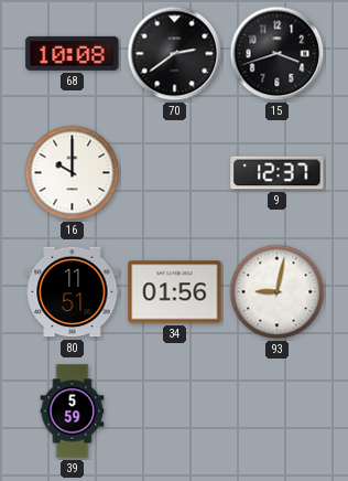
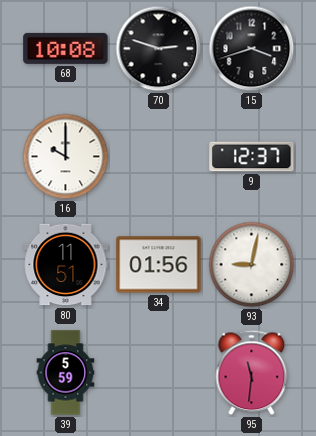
70: 2:39 -> 2:48 (159, 49)
95: none -> 11:31 (252, 373)
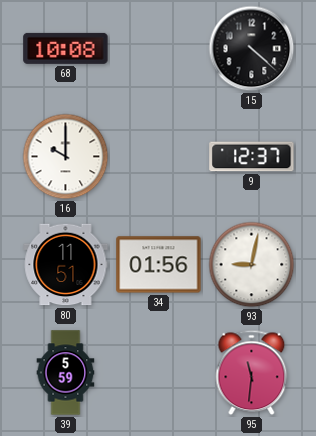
70: 2:48 -> none (159, 49)
15: 3:42 -> 4:22 (252, 49)
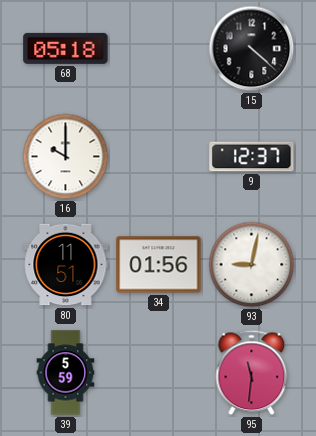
68: 10:08 -> 05:18 (66, 48)
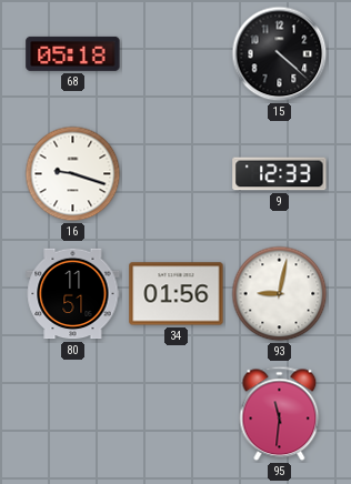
16: 10:00 -> 9:18 (73, 174)
9: 12:37 -> 12:33 (280, 174)
39: 5:59 -> none (66, 373)
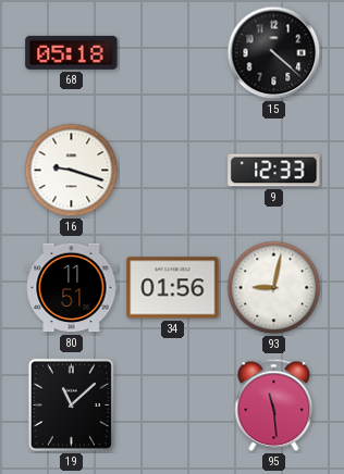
19: none -> 11:08 (71, 404)
95: 11:31 -> 11:29 (274, 406)
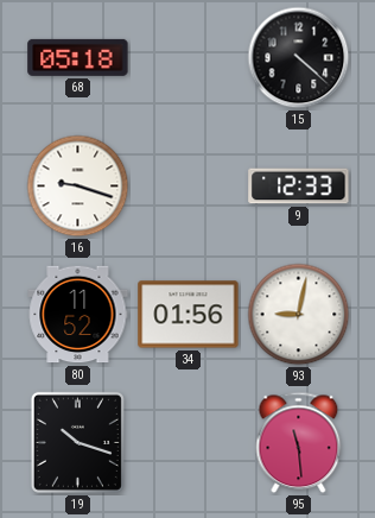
80: 11:51 -> 11:52 (78, 315)
19: 11:08 -> 10:18 (77, 442)
